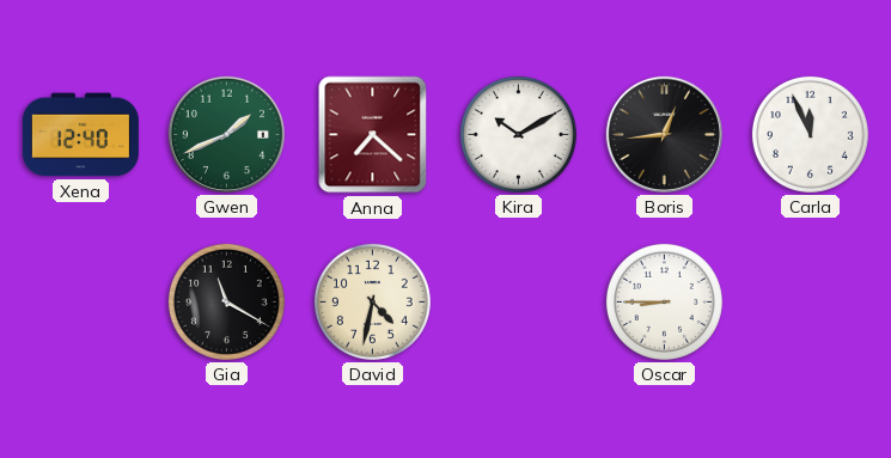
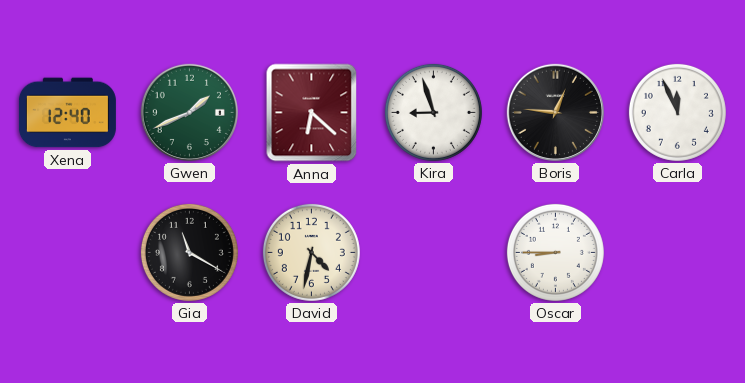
Anna: 7:22 -> 6:22 (312, 113)
Kira: 10:10 -> 8:57 (433, 112)
Boris: 12:44 -> 12:46 (555, 112)
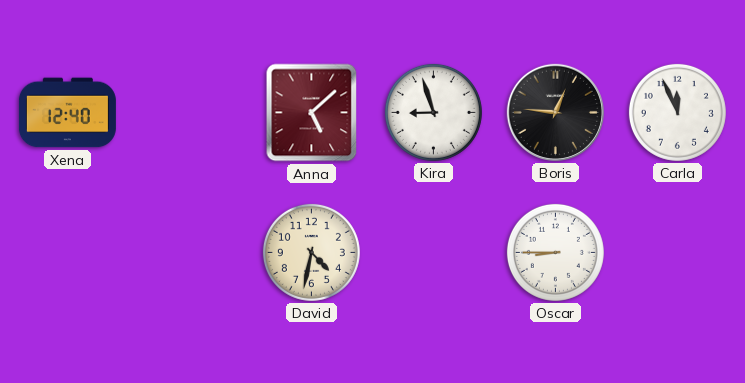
Gwen: 1:41 -> none (189, 112)
Anna: 6:22 -> 5:08 (312, 113)
Gia: 11:20 -> none (189, 252)
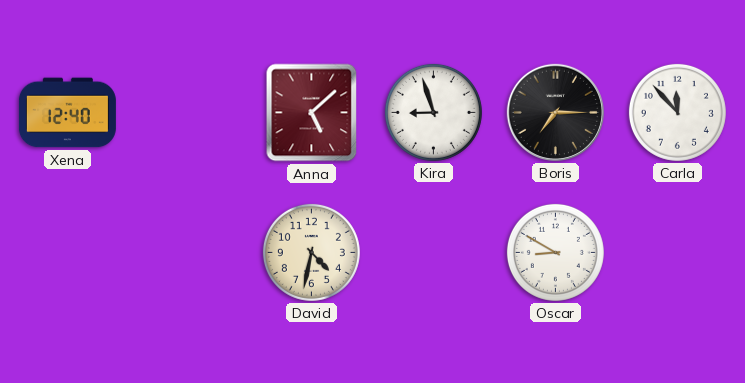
Boris: 12:46 -> 7:15 (555, 112)
Carla: 11:56 -> 11:53 (677, 112)
Oscar: 8:45 -> 8:50 (555, 252)
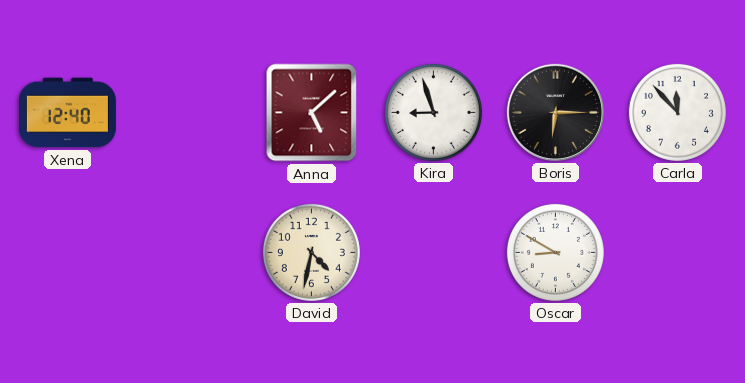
Boris: 7:15 -> 6:15 (555, 112)
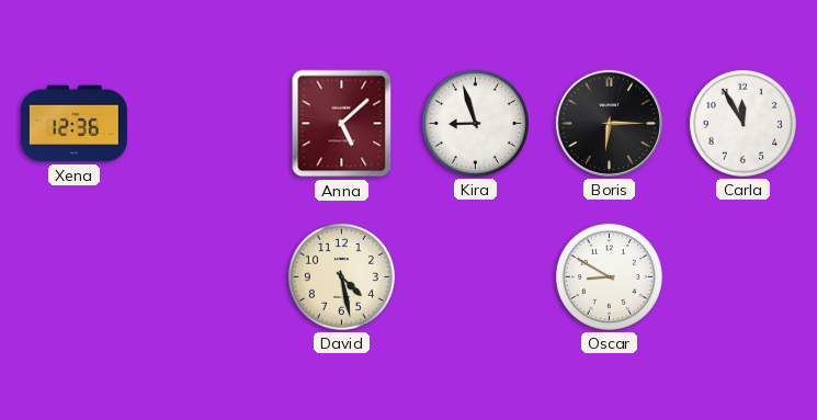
Xena: 12:40 -> 12:36 (73, 124)
Carla: 11:53 -> 11:55 (742, 123)
David: 4:32 -> 4:28 (341, 276)
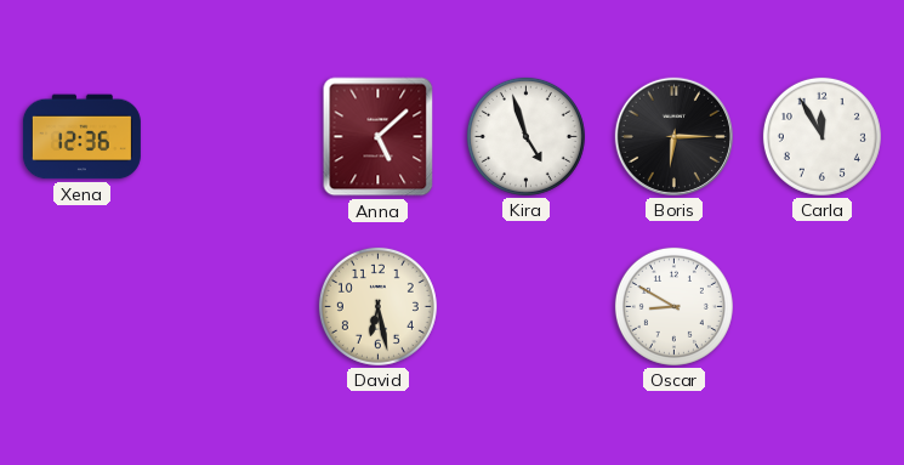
Kira: 8:57 -> 4:57 (525, 136)
David: 4:28 -> 6:28 (377, 306)
